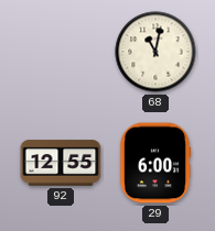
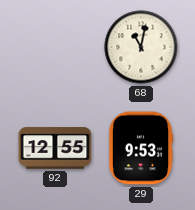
29: 6:00 -> 9:53 (141, 148)
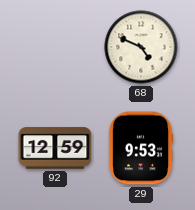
68: 11:02 -> 4:49 (141, 47)
92: 12:55 -> 12:59 (55, 148)
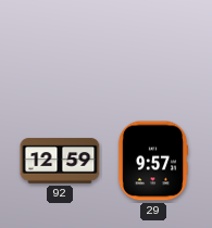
68: 4:49 -> none (141, 47)
29: 9:53 -> 9:57 (153, 161)
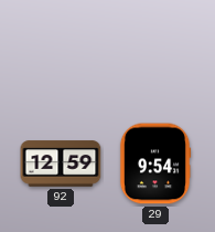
29: 9:57 -> 9:54 (155, 164)
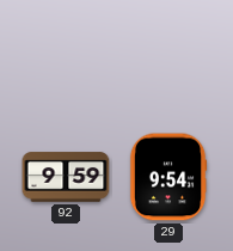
92: 12:59 -> 9:59 (66, 177)
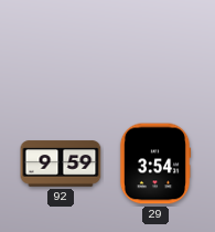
29: 9:54 -> 3:54 (155, 164)
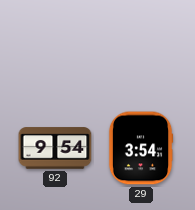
92: 9:59 -> 9:54 (55, 148)
